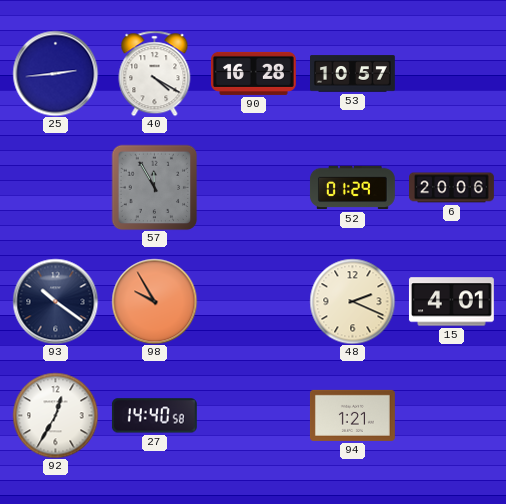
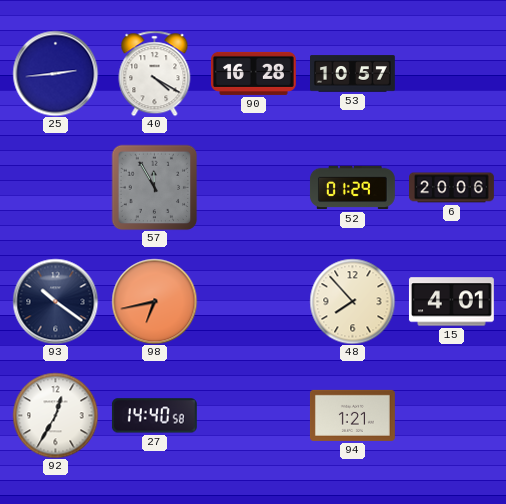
98: 9:55 -> 6:43 (154, 301)
48: 2:19 -> 7:53 (352, 301)
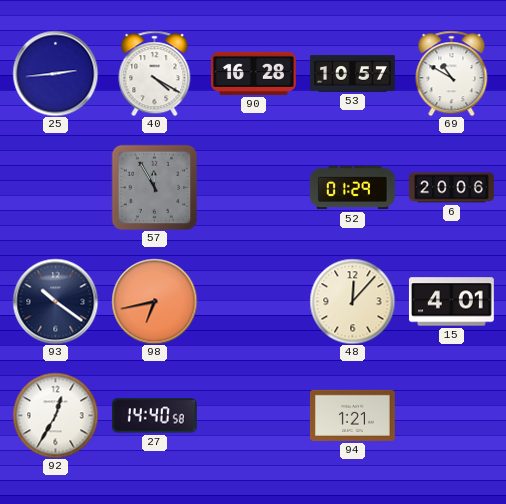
69: none -> 10:50 (452, 73)
48: 7:53 -> 12:07 (352, 301)
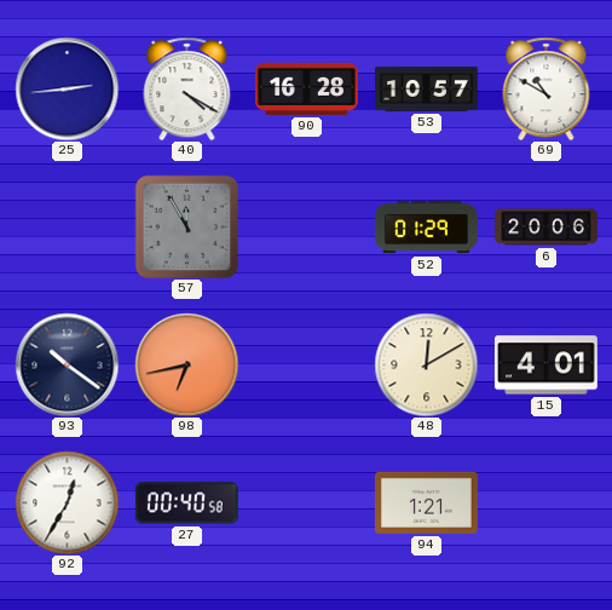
48: 12:07 -> 12:10 (426, 364)
27: 14:40 -> 00:40 (186, 503)
